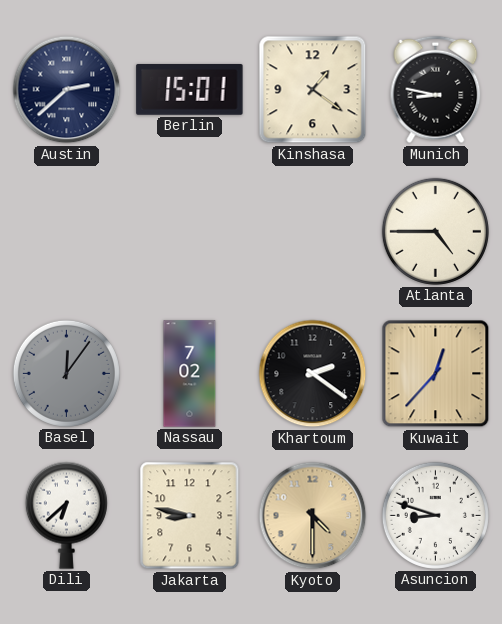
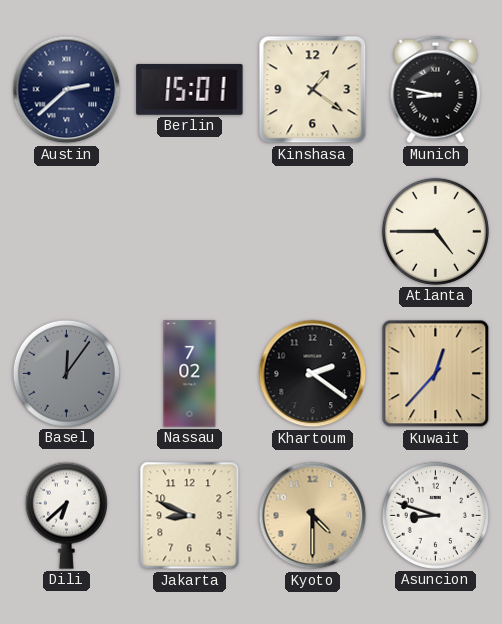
Jakarta: 8:47 -> 8:49 (190, 516)
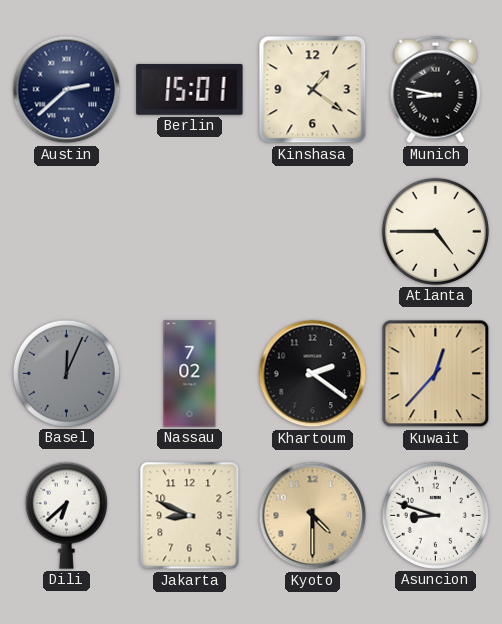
Basel: 12:06 -> 12:04 (66, 373)
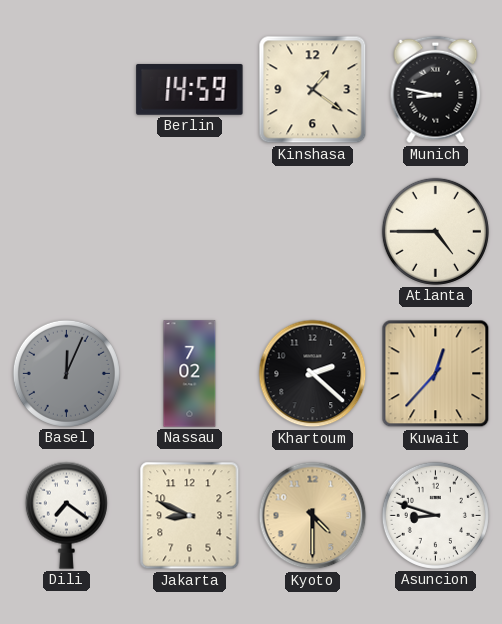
Austin: 2:38 -> none (67, 90)
Berlin: 15:01 -> 14:59 (190, 89)
Khartoum: 2:21 -> 2:22 (313, 374)
Dili: 6:38 -> 7:21 (66, 515)
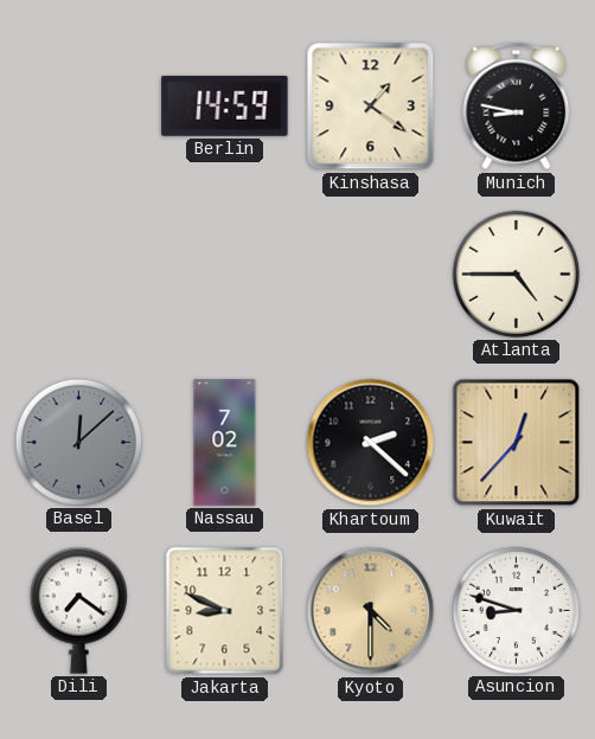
Basel: 12:04 -> 12:08 (78, 442)
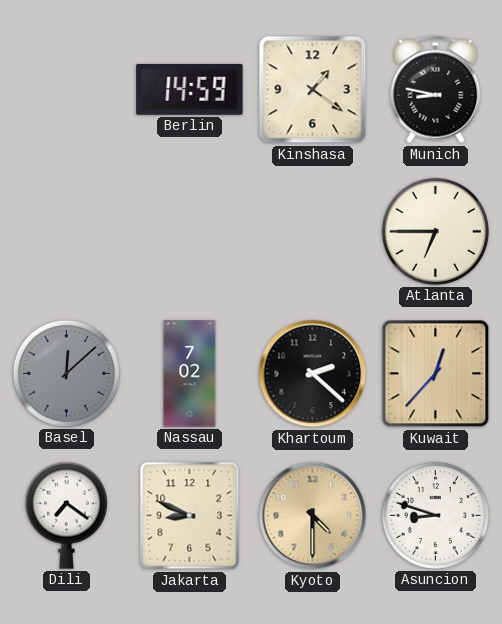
Atlanta: 4:45 -> 6:45 (435, 231)
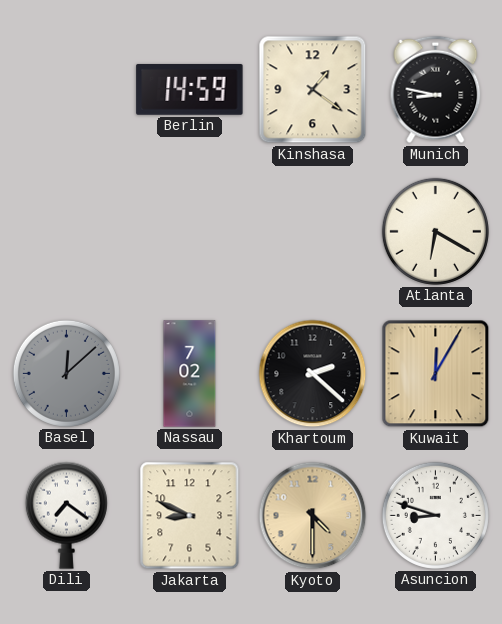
Atlanta: 6:45 -> 6:20 (435, 231)
Kuwait: 12:37 -> 12:05 (436, 374)
